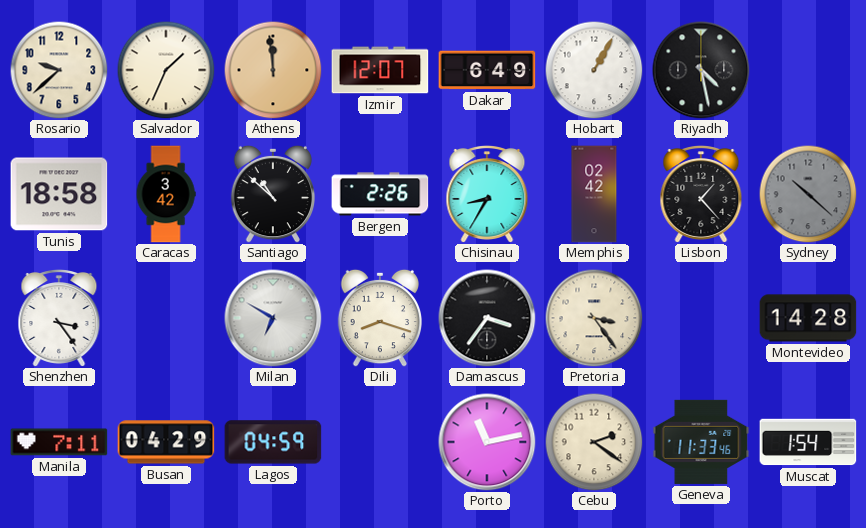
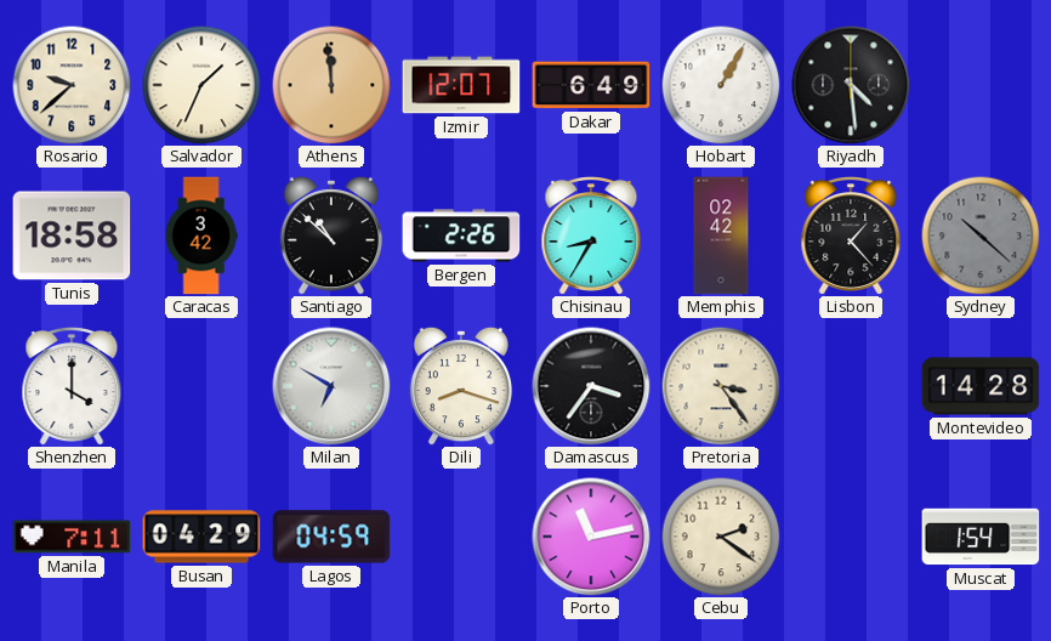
Riyadh: 4:28 -> 4:29 (851, 85)
Shenzhen: 3:24 -> 4:00 (72, 387)
Geneva: 11:33 -> none (701, 442)
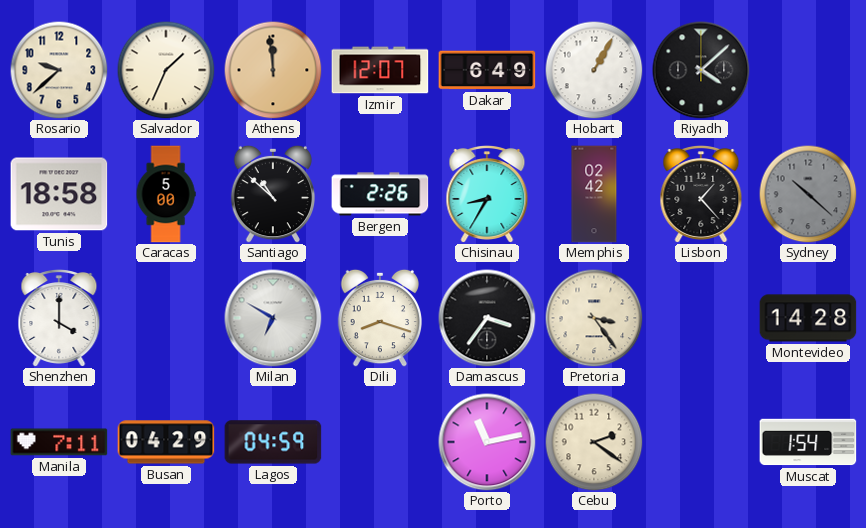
Riyadh: 4:29 -> 4:08 (701, 70)
Caracas: 3:42 -> 5:00 (166, 194)
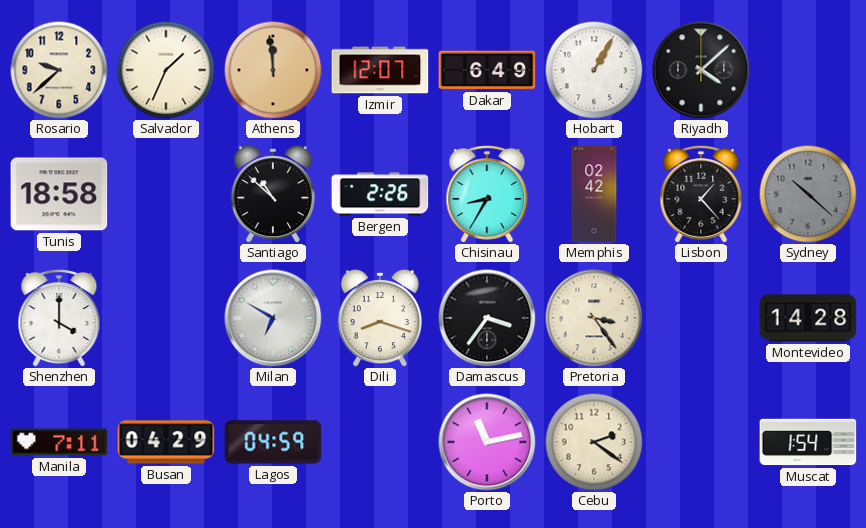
Caracas: 5:00 -> none (166, 194)
